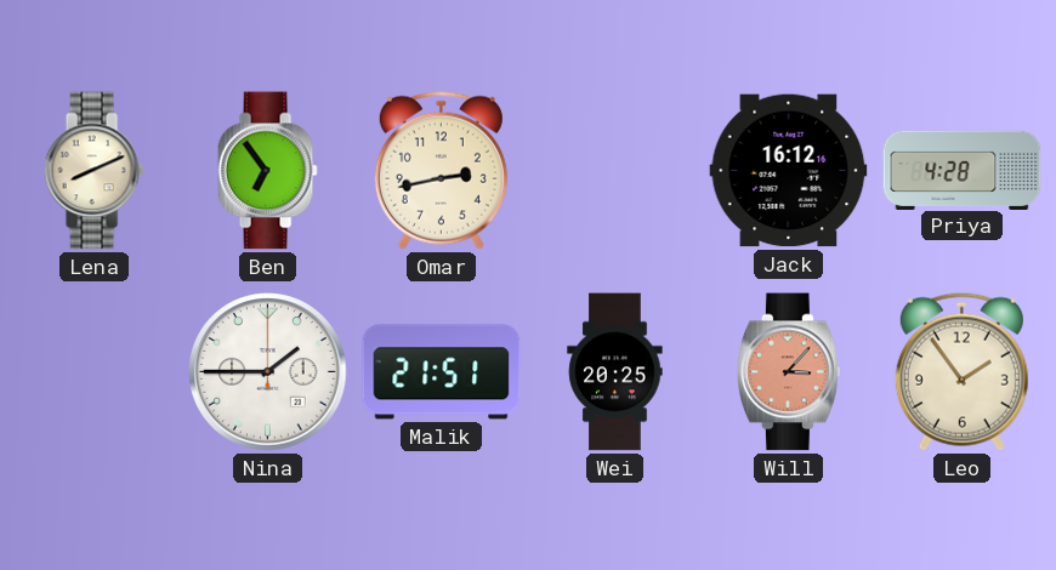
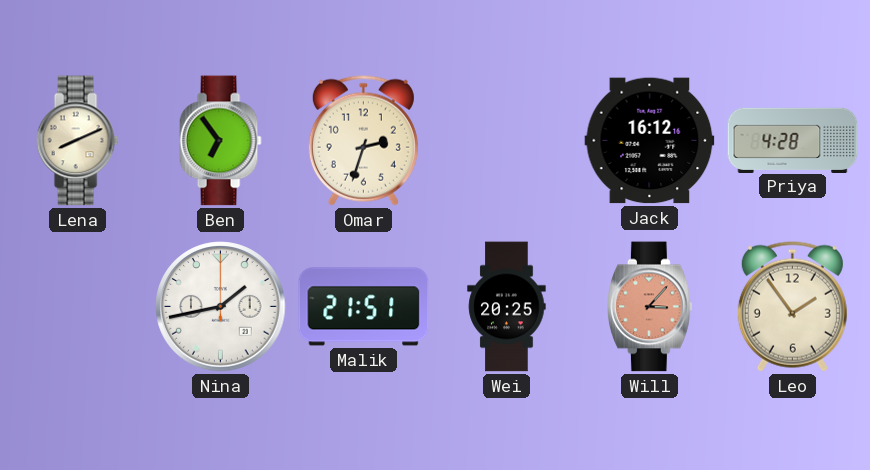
Omar: 2:43 -> 2:33 (363, 140)
Nina: 1:45 -> 1:43 (221, 307)
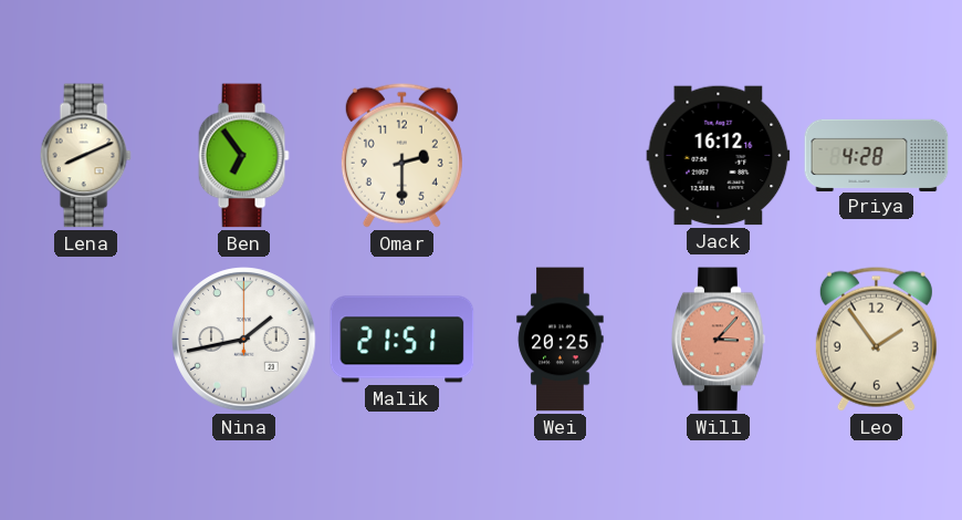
Omar: 2:33 -> 2:30 (401, 155)
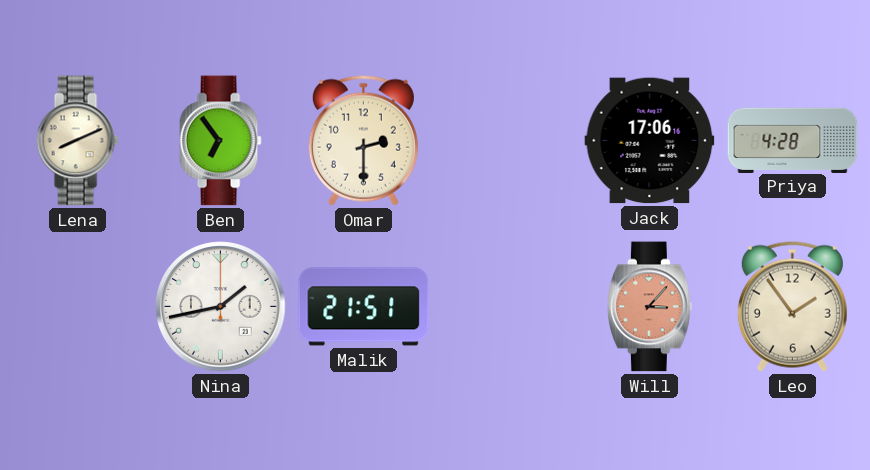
Jack: 16:12 -> 17:06 (650, 141)
Wei: 20:25 -> none (561, 340)
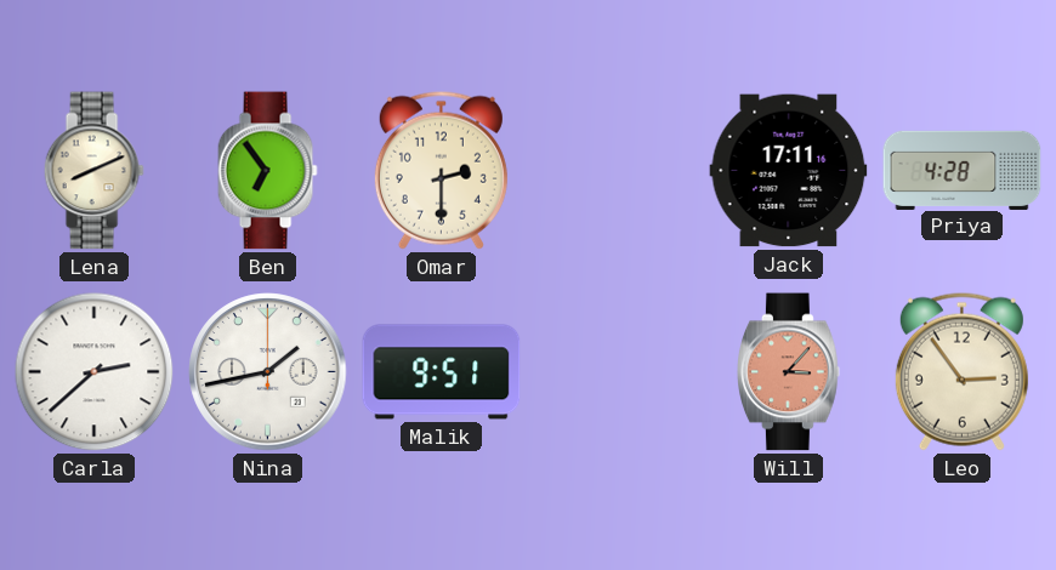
Jack: 17:06 -> 17:11 (789, 171)
Carla: none -> 2:38 (95, 372)
Malik: 21:51 -> 9:51 (442, 372)
Leo: 1:54 -> 2:54 (961, 371)
